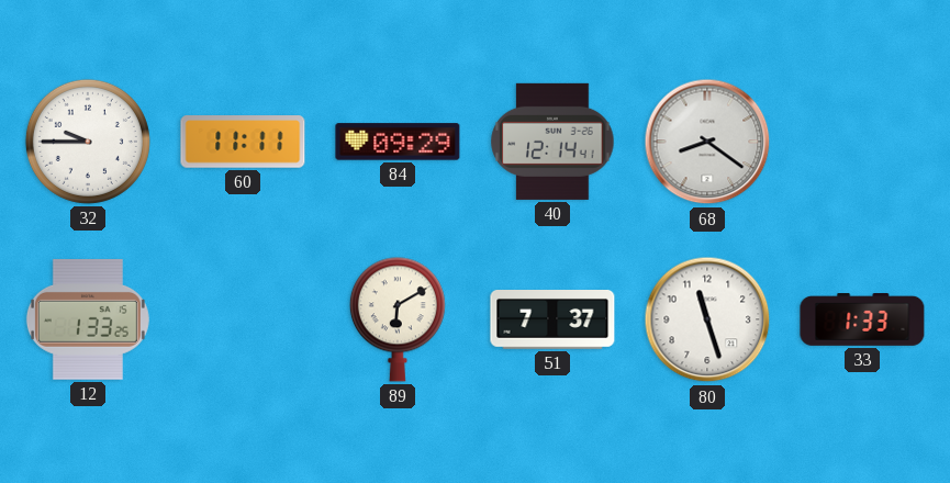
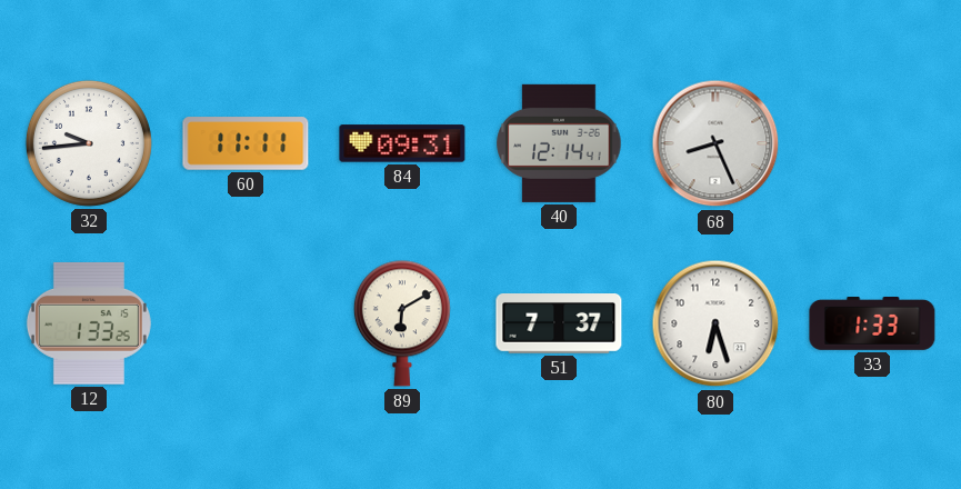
32: 9:45 -> 9:44 (89, 143)
84: 09:29 -> 09:31 (402, 143)
68: 8:21 -> 8:26 (715, 143)
80: 11:27 -> 6:27 (715, 323)
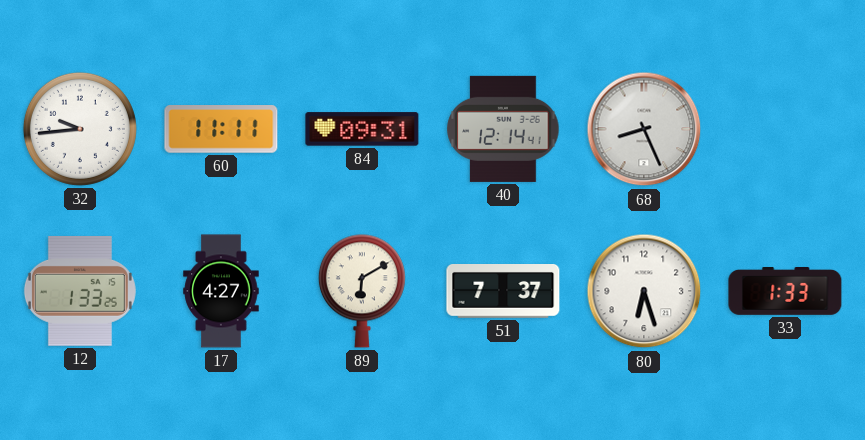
17: none -> 4:27 (221, 291)
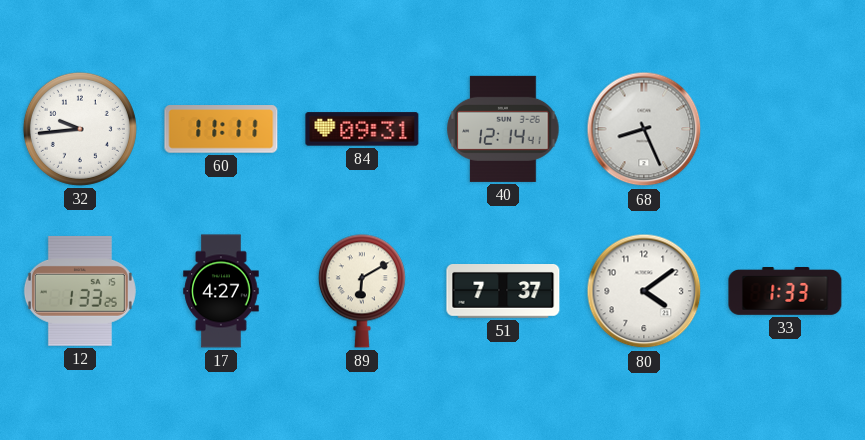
80: 6:27 -> 4:09 (644, 291)
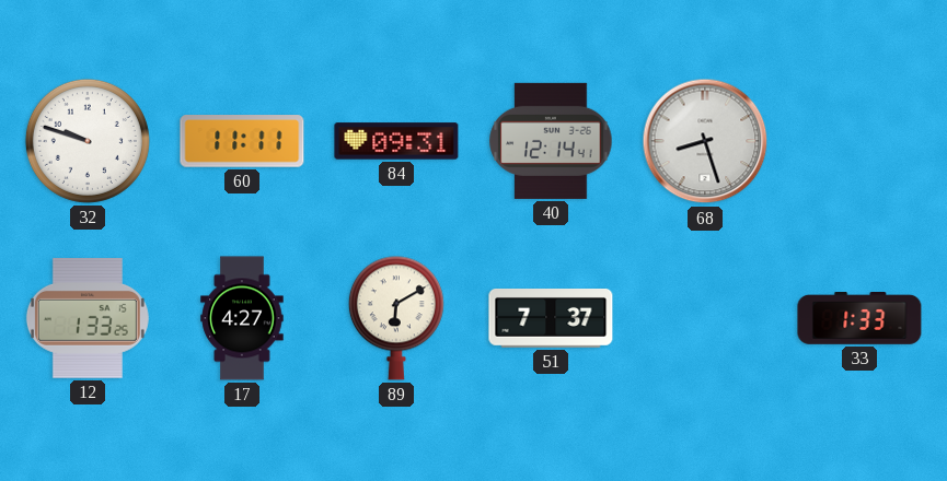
32: 9:44 -> 9:48 (88, 141)
68: 8:26 -> 8:27 (705, 141)
80: 4:09 -> none (644, 291)
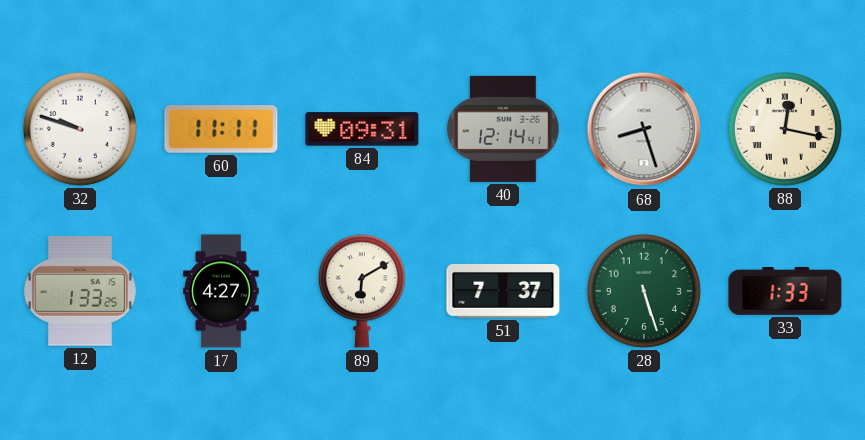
88: none -> 12:17 (785, 129)
28: none -> 5:27 (644, 291)
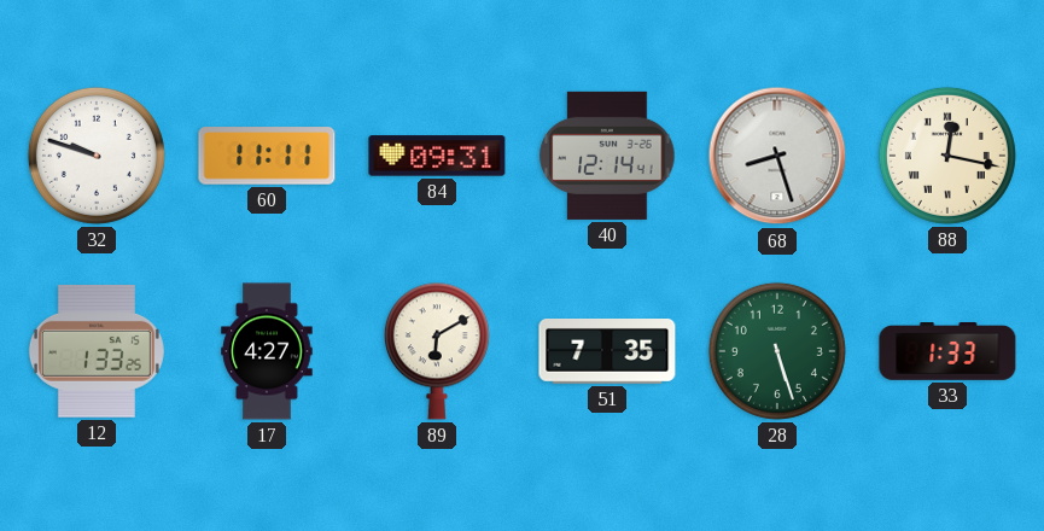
51: 7:37 -> 7:35 (607, 351)
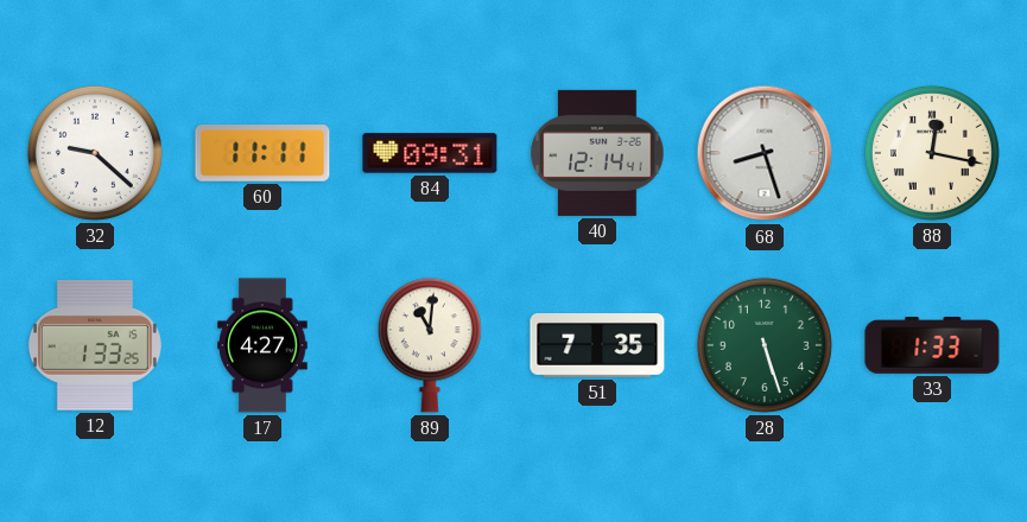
32: 9:48 -> 9:22 (95, 153)
89: 6:10 -> 11:01 (430, 345)
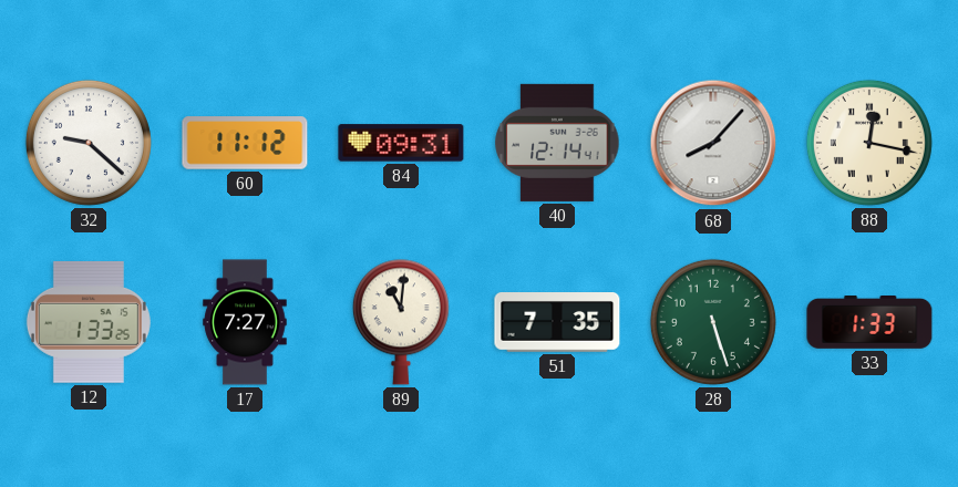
60: 11:11 -> 11:12 (245, 143)
68: 8:27 -> 8:07 (713, 143)
17: 4:27 -> 7:27 (245, 322)
